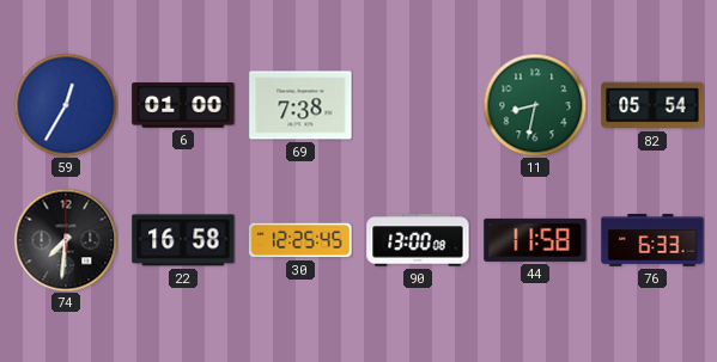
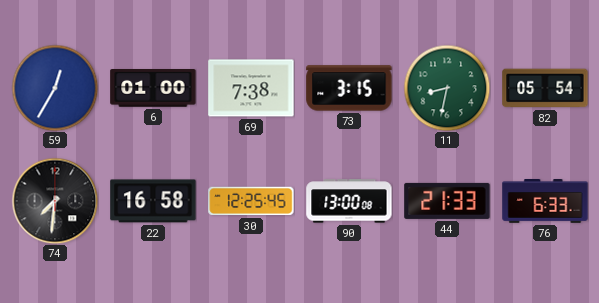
73: none -> 3:15 (349, 88)
44: 11:58 -> 21:33 (447, 201)
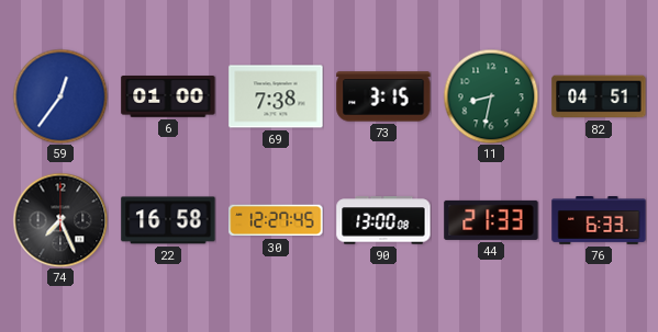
59: 12:35 -> 12:36 (60, 96)
82: 05:54 -> 04:51 (599, 96)
74: 7:31 -> 7:26 (60, 220)
30: 12:25 -> 12:27 (276, 220)
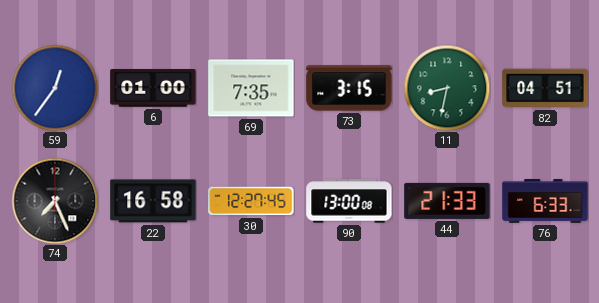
69: 7:38 -> 7:35 (251, 88)
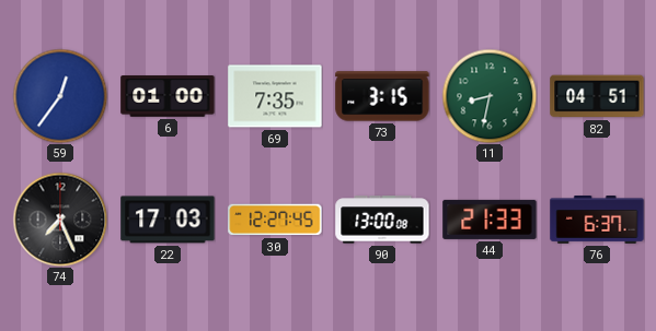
22: 16:58 -> 17:03 (168, 220)
76: 6:33 -> 6:37 (597, 221)
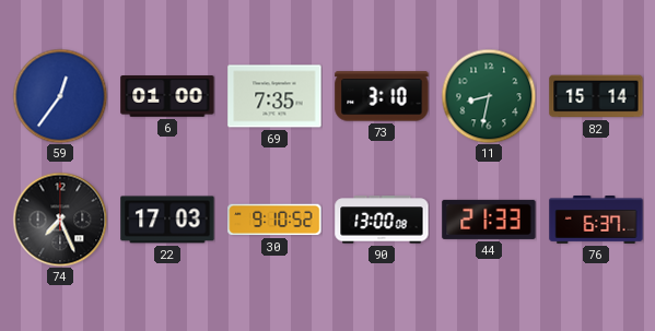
73: 3:15 -> 3:10 (382, 96)
82: 04:51 -> 15:14 (596, 96)
30: 12:27 -> 9:10 (274, 220)
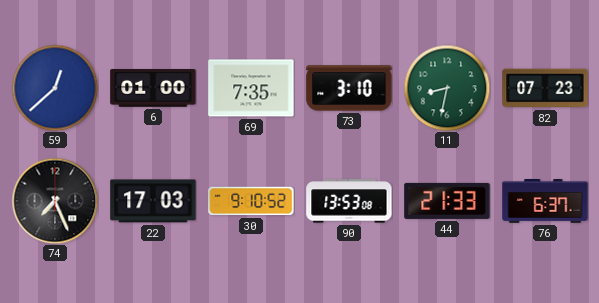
59: 12:36 -> 12:38 (55, 88)
82: 15:14 -> 07:23 (545, 88)
90: 13:00 -> 13:53 (349, 201)
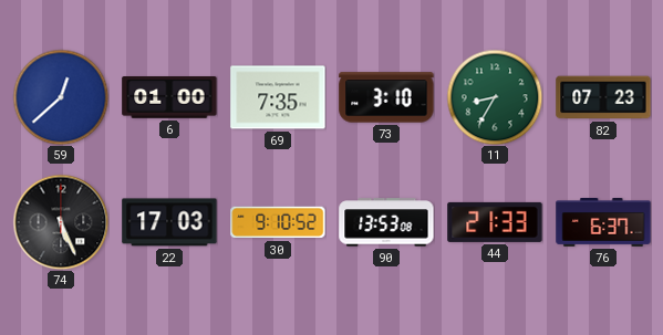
11: 8:32 -> 8:35 (495, 97)
74: 7:26 -> 5:26 (61, 222)
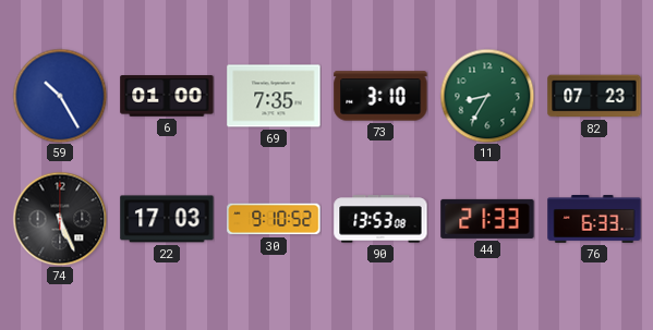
59: 12:38 -> 10:25 (60, 96)
76: 6:37 -> 6:33 (594, 220)
